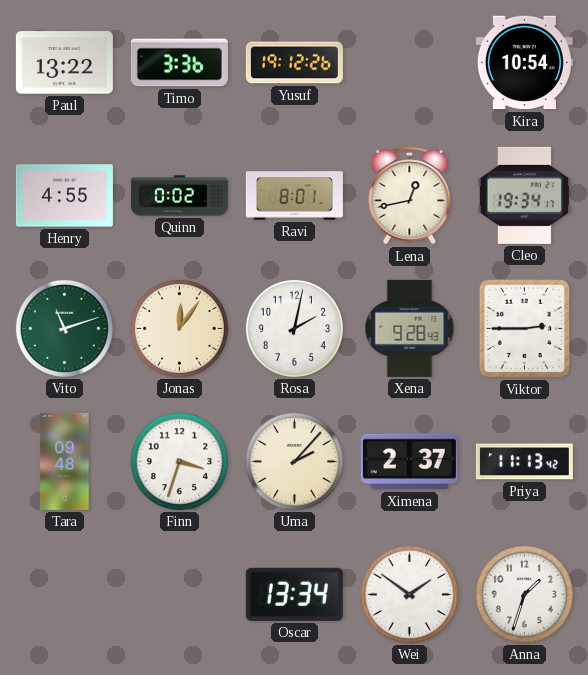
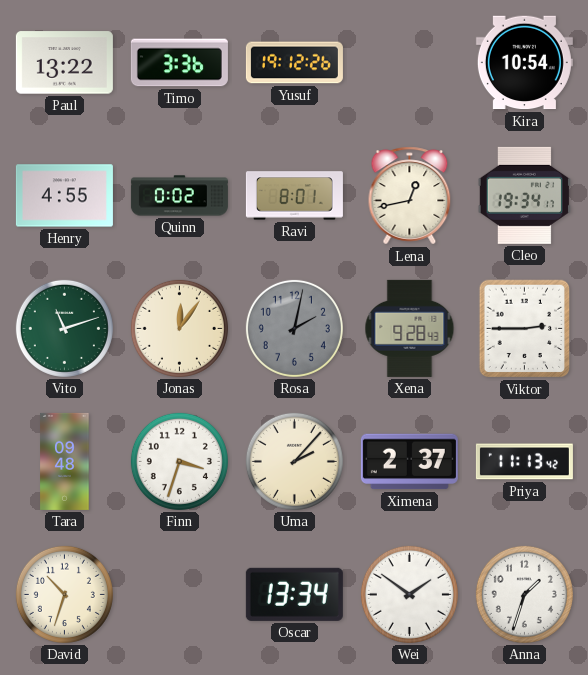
Rosa dial: white -> grey (294, 328)
David: none -> 10:33 (64, 594)
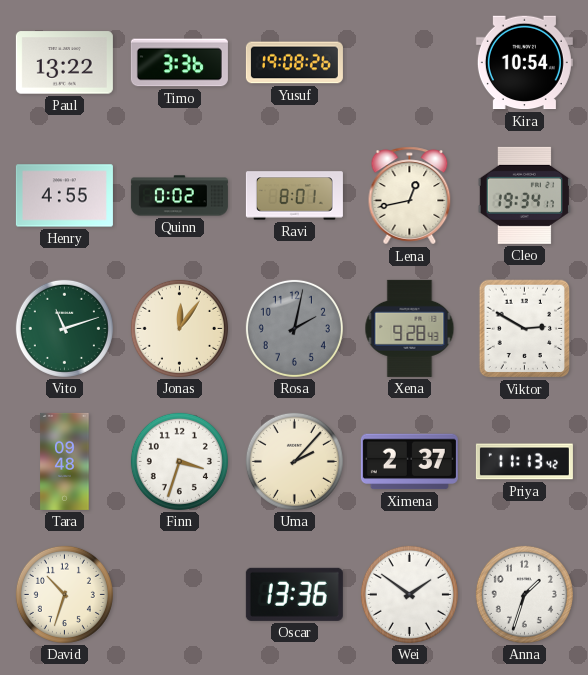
Yusuf: 19:12 -> 19:08 (294, 63)
Viktor: 2:45 -> 2:50 (525, 329)
Oscar: 13:34 -> 13:36 (294, 594)
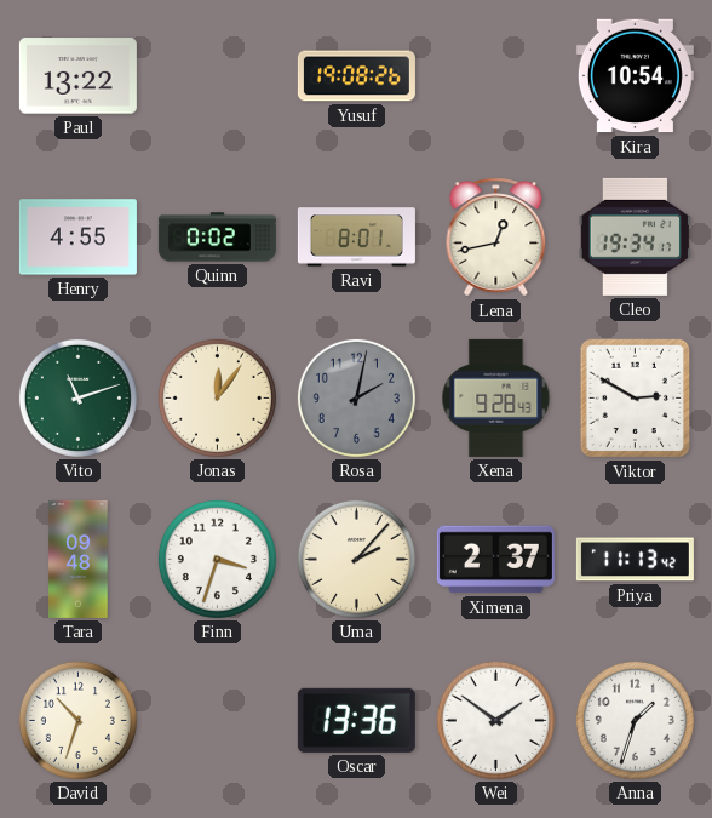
Timo: 3:36 -> none (179, 63)
